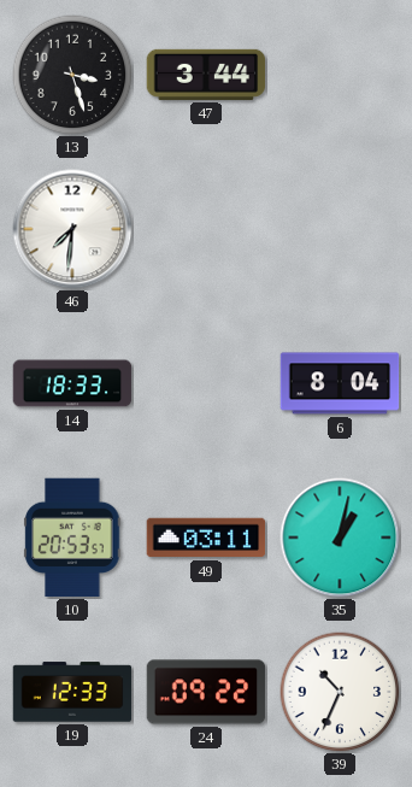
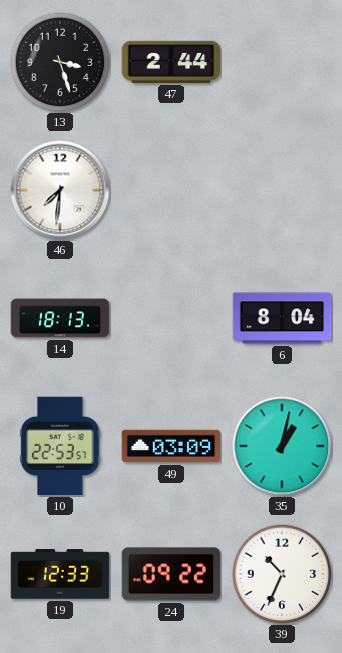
47: 3:44 -> 2:44 (171, 62)
14: 18:33 -> 18:13 (60, 318)
10: 20:53 -> 22:53 (60, 446)
49: 03:11 -> 03:09 (171, 446)
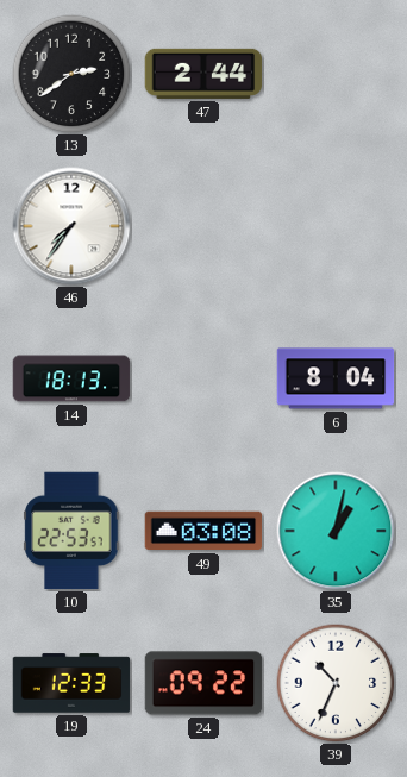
13: 3:27 -> 2:39 (71, 74)
46: 7:31 -> 7:36 (71, 226)
49: 03:09 -> 03:08 (203, 531)
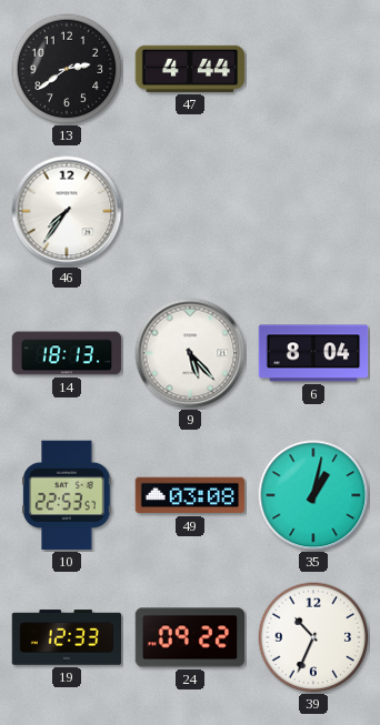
47: 2:44 -> 4:44 (190, 69)
9: none -> 5:23 (190, 353)
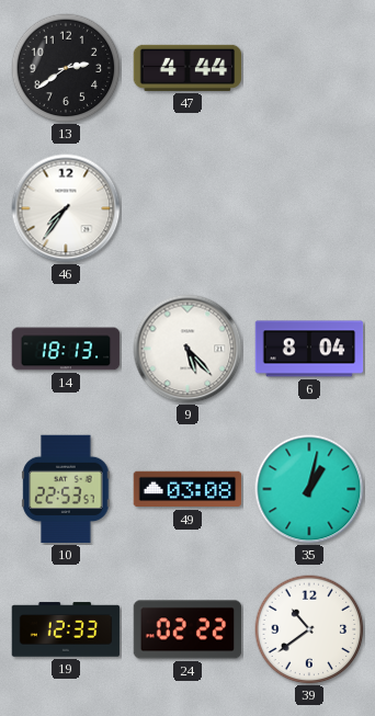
24: 09:22 -> 02:22 (187, 629)
39: 10:34 -> 10:39 (309, 629)
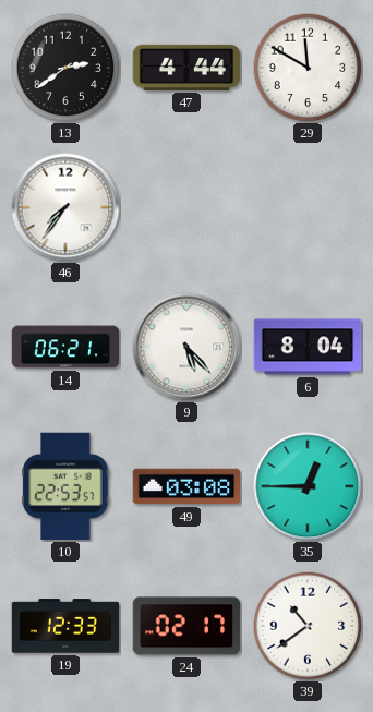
29: none -> 11:50 (308, 68)
14: 18:13 -> 06:21 (65, 347)
35: 1:02 -> 12:45 (308, 486)
24: 02:22 -> 02:17 (186, 626)
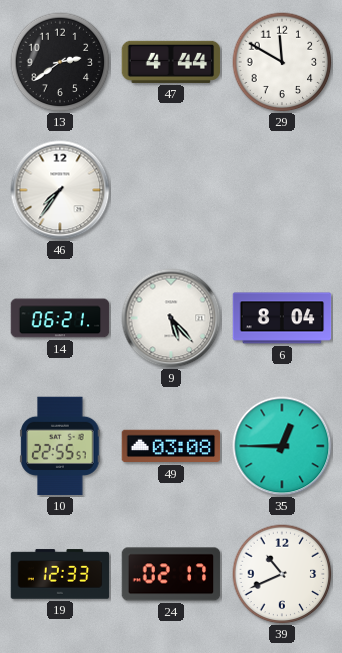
10: 22:53 -> 22:55 (60, 446)
39: 10:39 -> 10:41 (282, 574)
